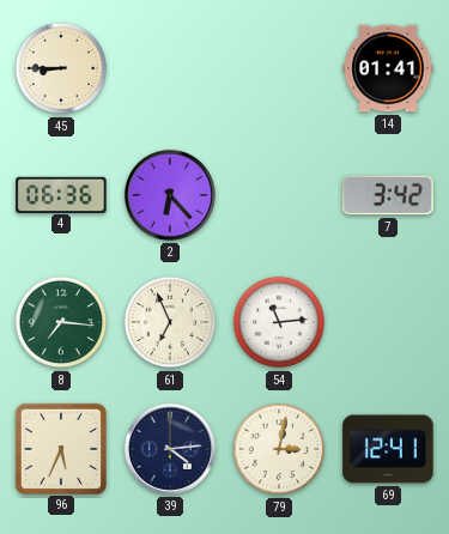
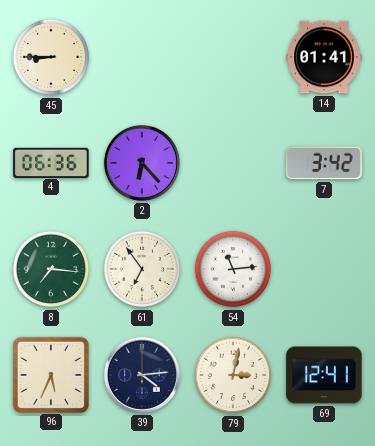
61: 6:56 -> 6:54 (142, 269)
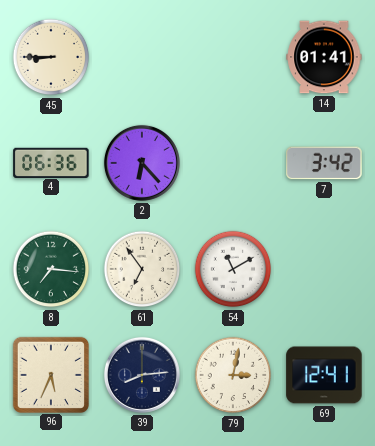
54: 11:14 -> 11:10 (233, 269)
39: 4:14 -> 8:14 (142, 375)
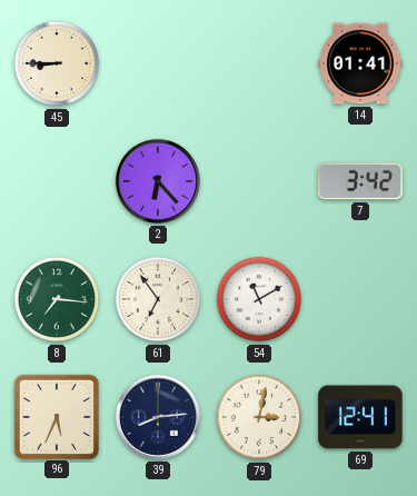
4: 06:36 -> none (51, 162)
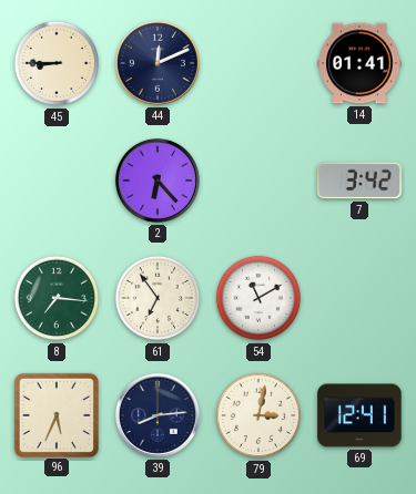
44: none -> 12:11 (158, 63)
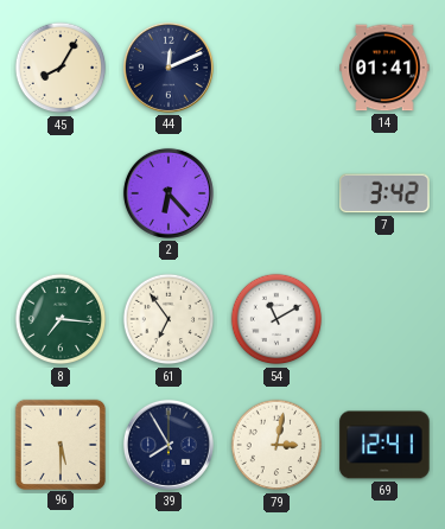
45: 8:45 -> 8:05 (61, 68)
96: 5:34 -> 5:30 (59, 444)
39: 8:14 -> 7:55 (169, 445)
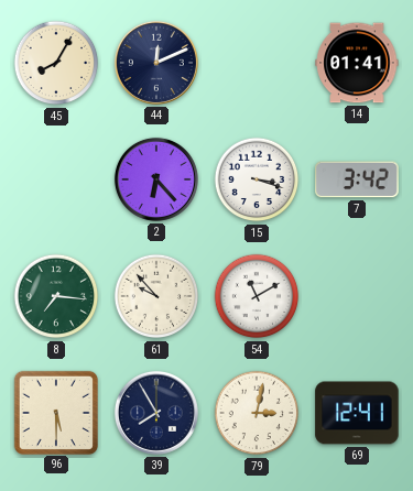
15: none -> 3:18 (257, 179)
61: 6:54 -> 9:53 (156, 296)
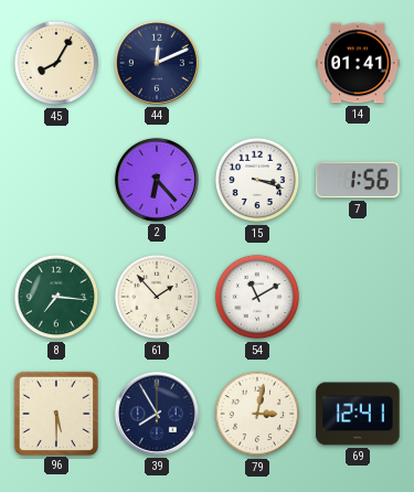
7: 3:42 -> 1:56 (358, 180)
61: 9:53 -> 1:53 (157, 297)
